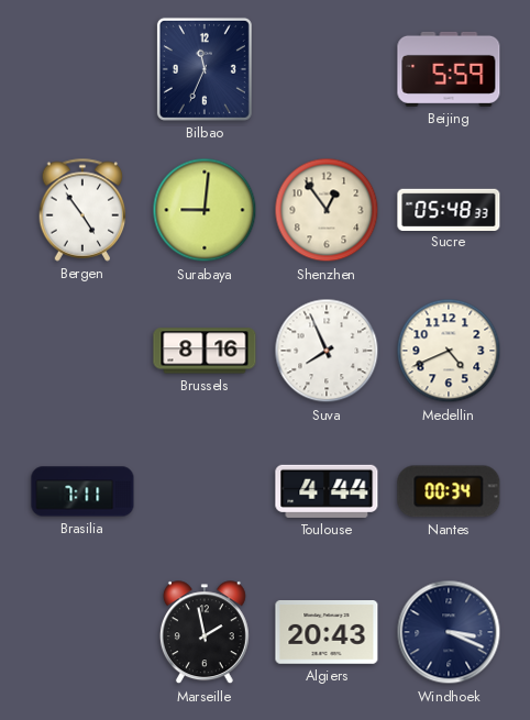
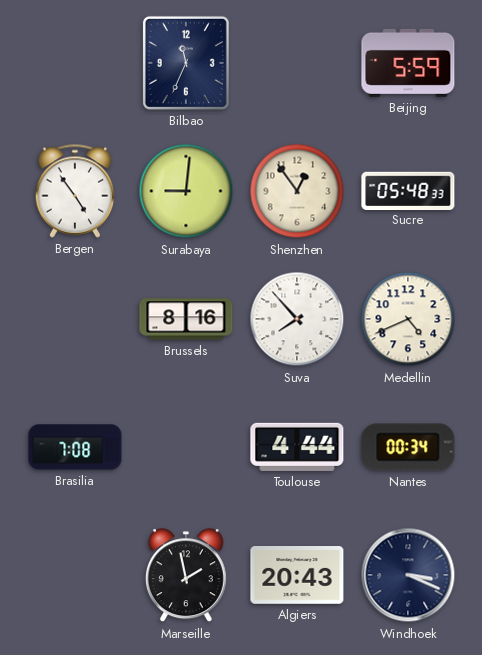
Suva: 7:56 -> 7:53 (297, 319)
Brasilia: 7:11 -> 7:08 (75, 447)
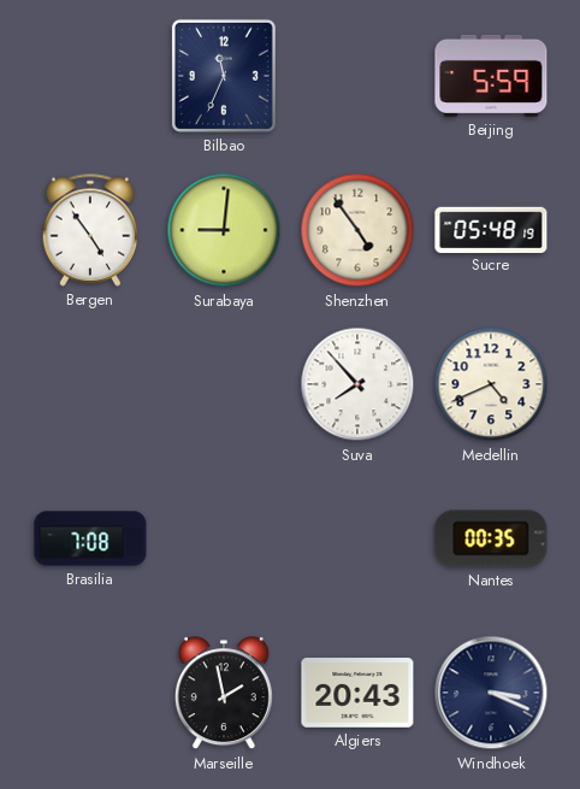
Shenzhen: 12:54 -> 4:54 (357, 230)
Sucre: 05:48:33 -> 05:48:19 (491, 229)
Brussels: 8:16 -> none (186, 319)
Toulouse: 4:44 -> none (297, 447)
Nantes: 00:34 -> 00:35 (491, 538)
